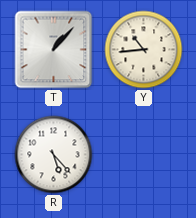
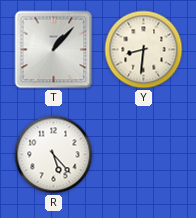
Y: 10:44 -> 8:31 (144, 50)
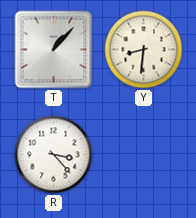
R: 5:23 -> 3:23 (54, 155)
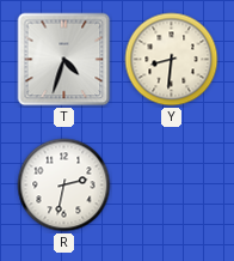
T: 1:07 -> 4:33 (64, 60)
R: 3:23 -> 2:32 (64, 186)
